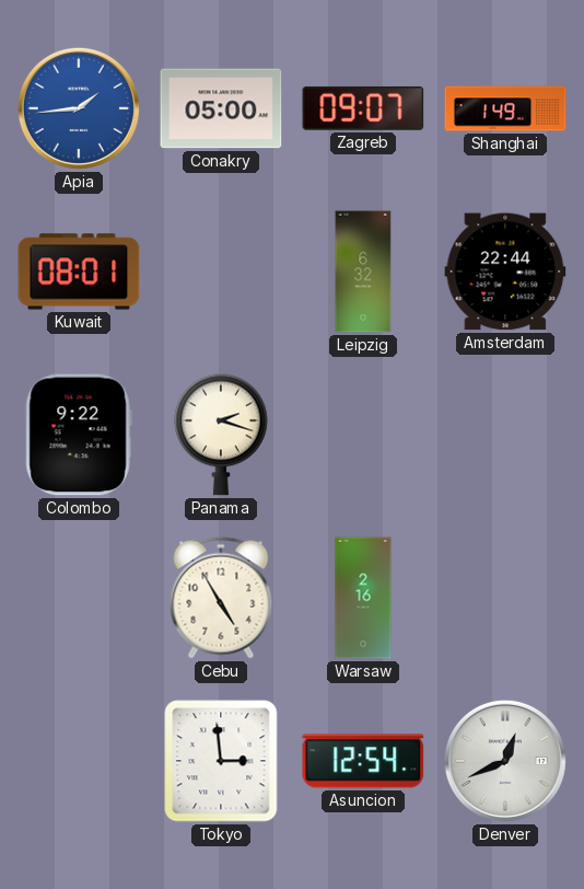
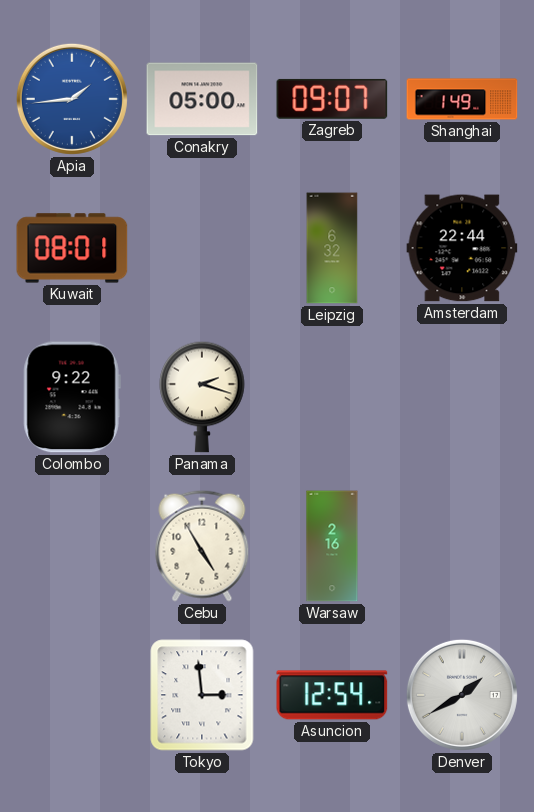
Denver: 12:41 -> 1:40 (462, 695)
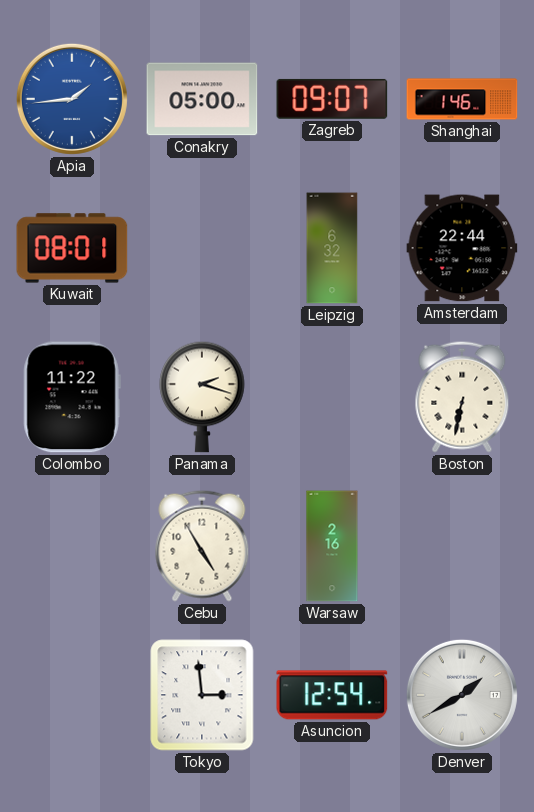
Shanghai: 1:49 -> 1:46 (462, 99)
Colombo: 9:22 -> 11:22 (72, 397)
Boston: none -> 6:32 (462, 397)
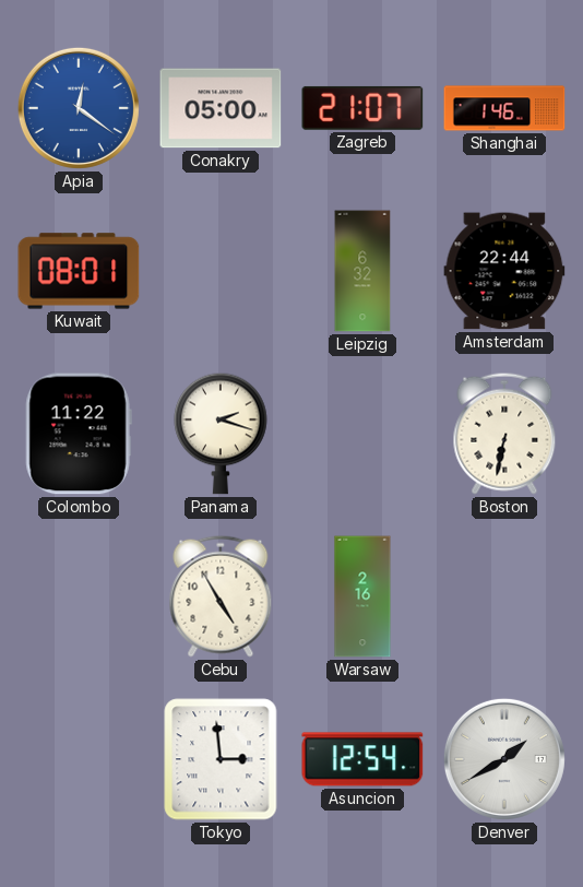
Apia: 1:44 -> 12:21 (79, 108)
Zagreb: 09:07 -> 21:07 (362, 108)
